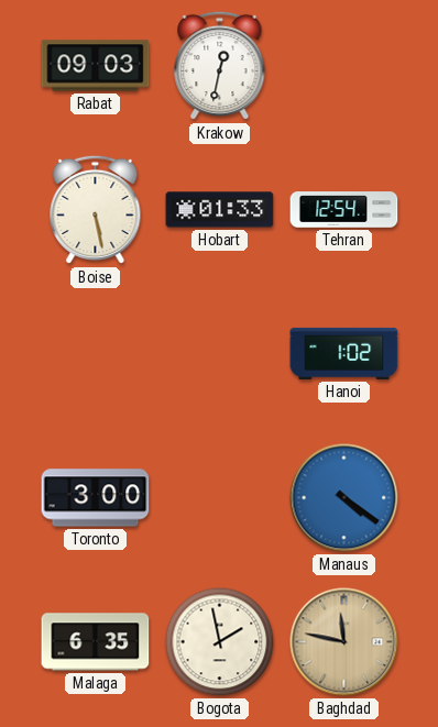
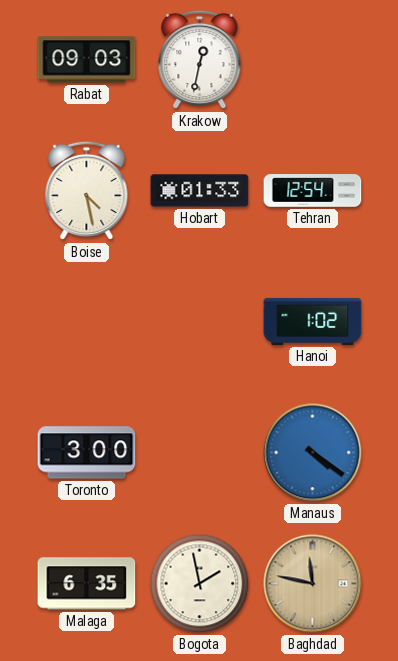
Boise: 5:28 -> 4:28 (87, 191)
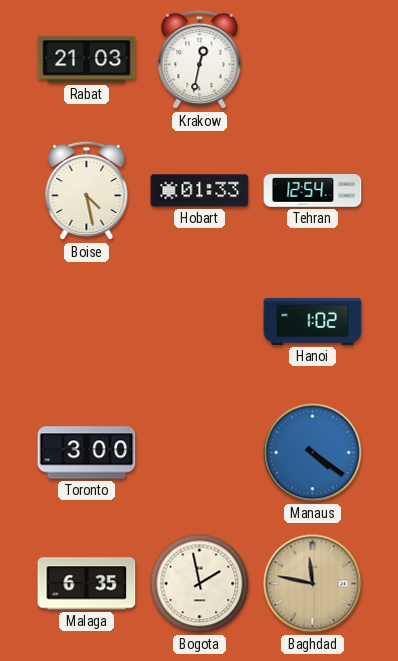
Rabat: 09:03 -> 21:03 (87, 60)
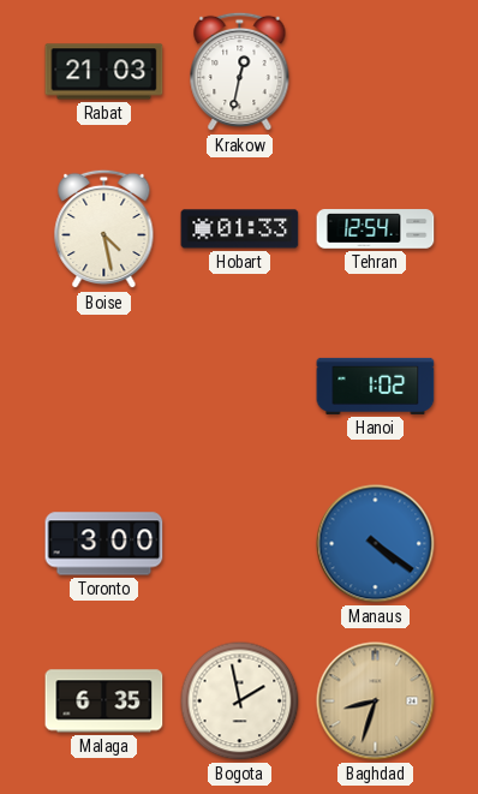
Baghdad: 11:47 -> 8:33 (376, 702)
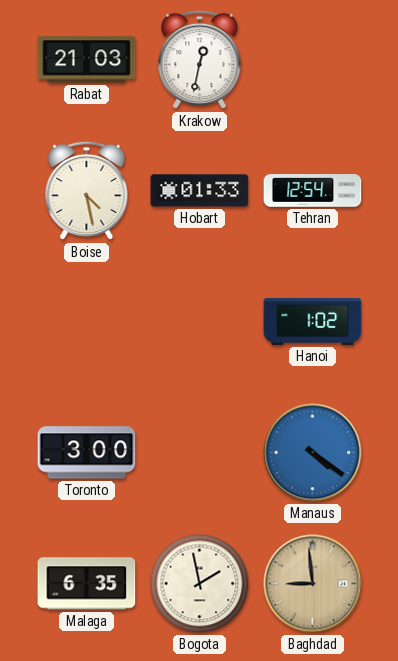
Baghdad: 8:33 -> 8:59 (313, 584)
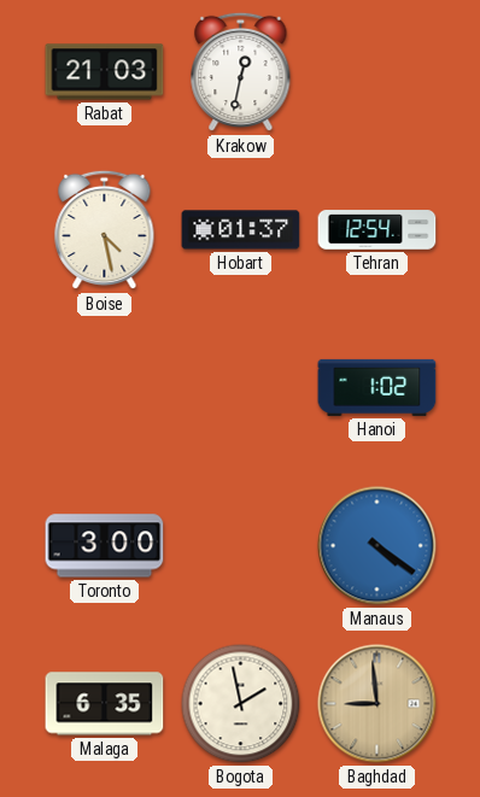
Hobart: 01:33 -> 01:37 (241, 230)
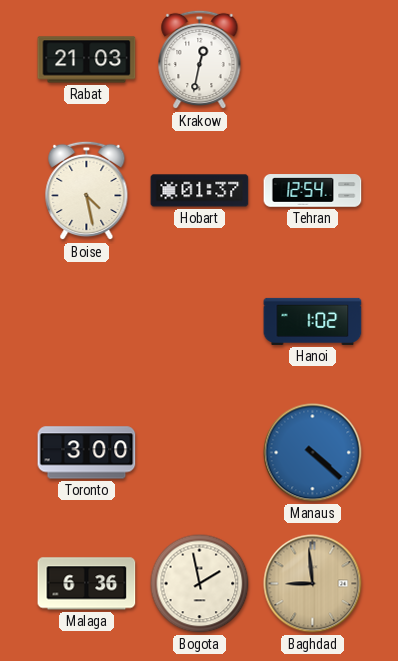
Manaus: 4:21 -> 4:22 (313, 453)
Malaga: 6:35 -> 6:36 (87, 584)
